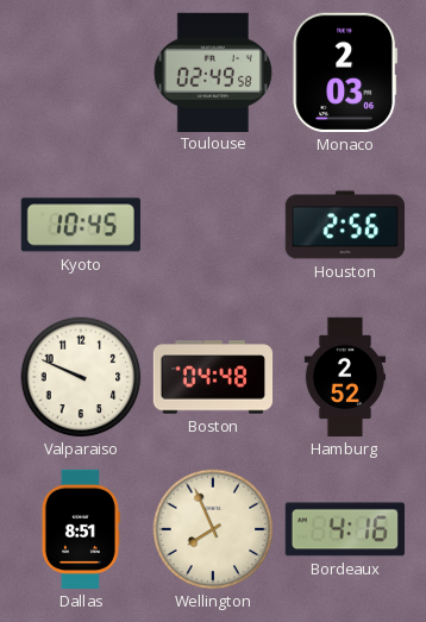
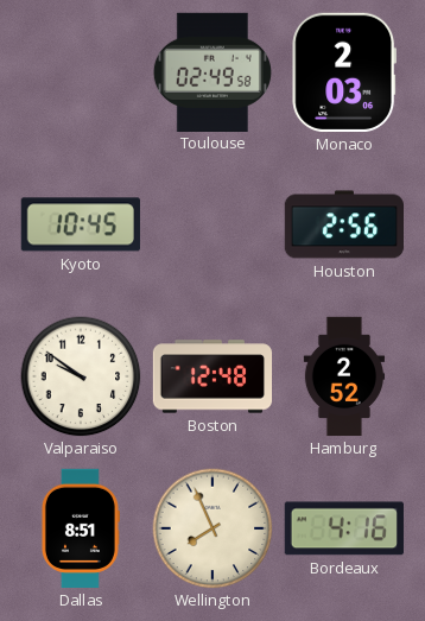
Valparaiso: 9:49 -> 9:51 (81, 376)
Boston: 04:48 -> 12:48 (213, 376)
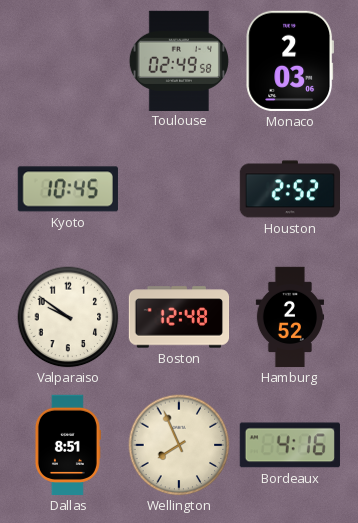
Houston: 2:56 -> 2:52 (289, 189)
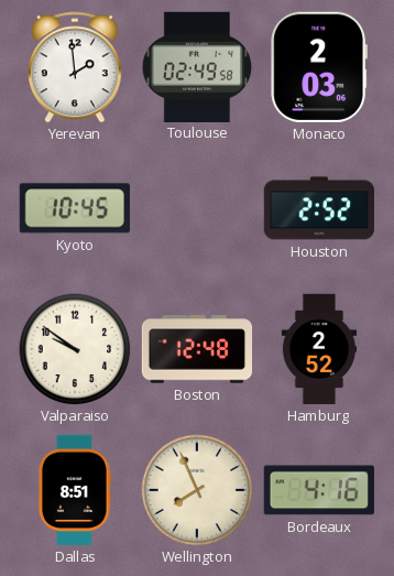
Yerevan: none -> 1:59 (76, 67)
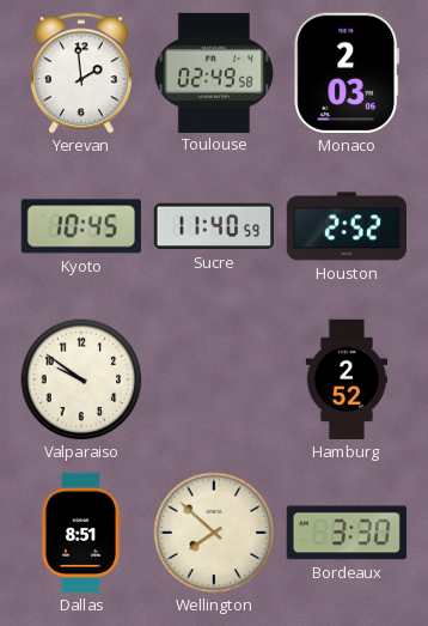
Sucre: none -> 11:40 (213, 226)
Boston: 12:48 -> none (197, 349)
Wellington: 7:56 -> 7:52 (214, 533)
Bordeaux: 4:16 -> 3:30 (347, 533)
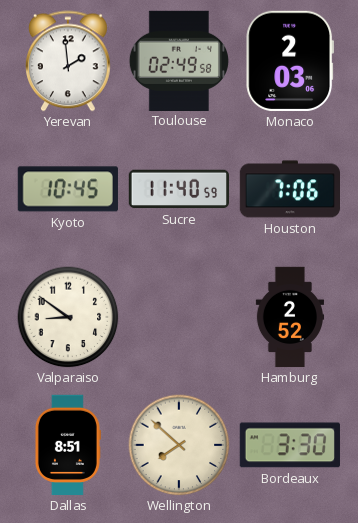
Houston: 2:52 -> 7:06 (289, 189)
Valparaiso: 9:51 -> 8:51 (68, 317)
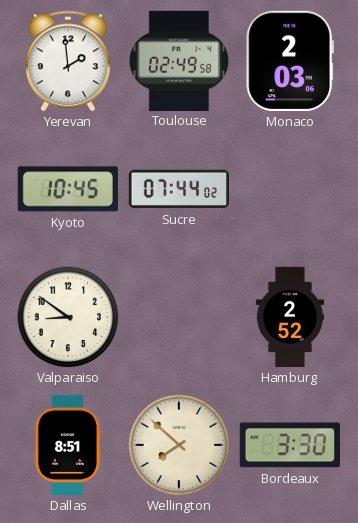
Sucre: 11:40 -> 07:44 (178, 189)
Houston: 7:06 -> none (289, 189)
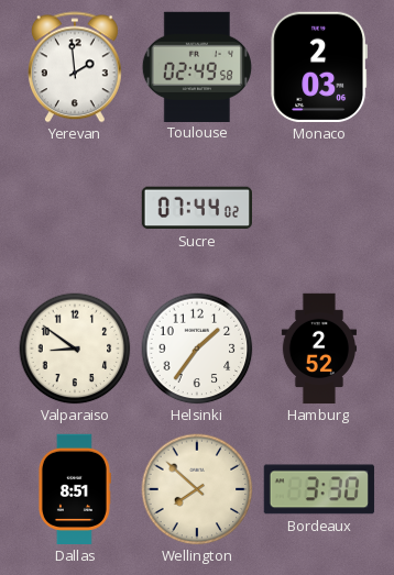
Kyoto: 10:45 -> none (68, 189)
Helsinki: none -> 1:36 (197, 349)
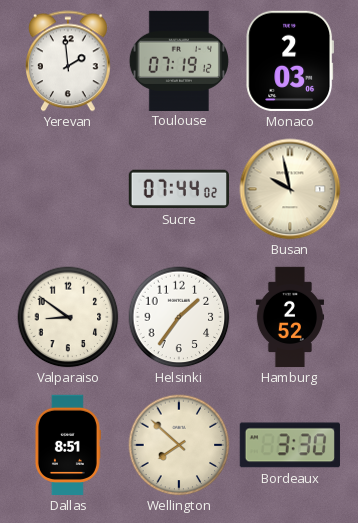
Toulouse: 02:49 -> 07:19 (178, 60)
Busan: none -> 9:58 (290, 189)
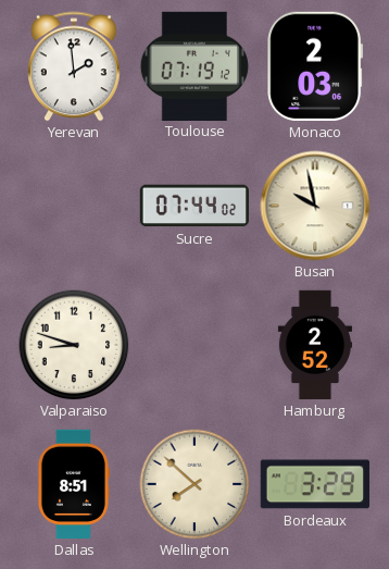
Valparaiso: 8:51 -> 8:48 (74, 345)
Helsinki: 1:36 -> none (179, 317)
Bordeaux: 3:30 -> 3:29 (315, 484)
